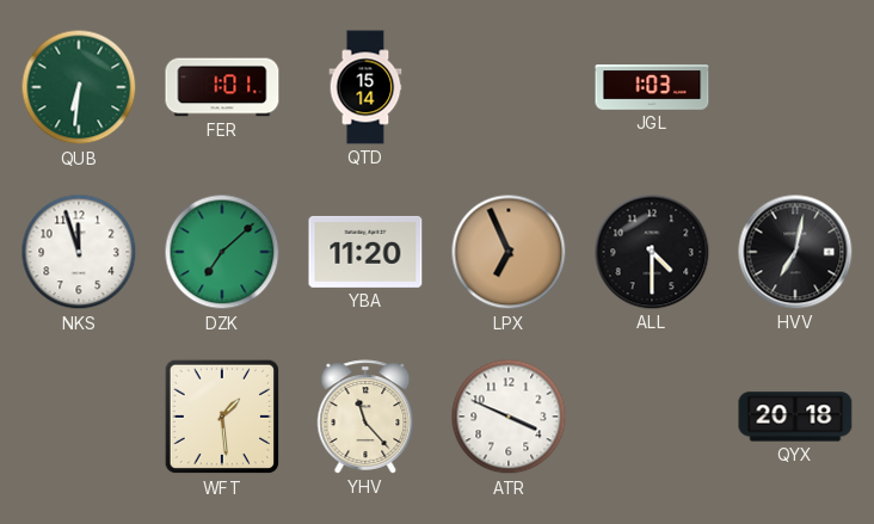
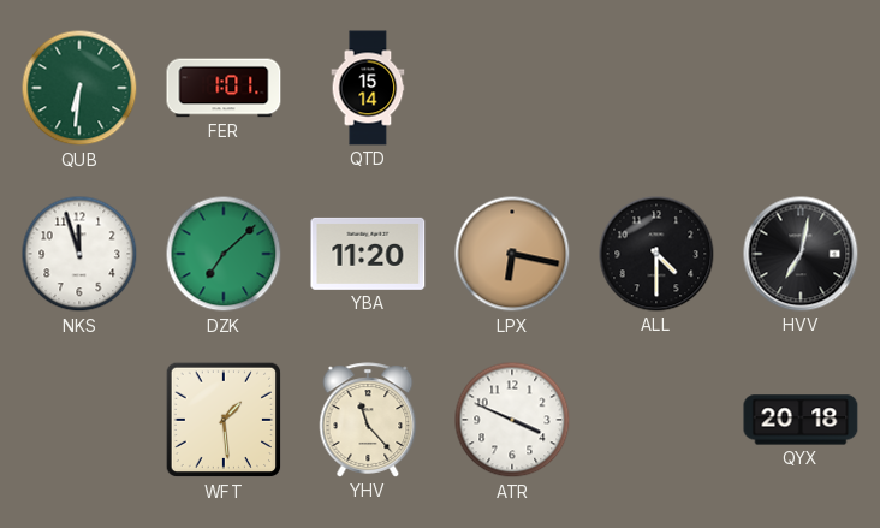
JGL: 1:03 -> none (652, 87)
LPX: 6:56 -> 6:17 (512, 254)
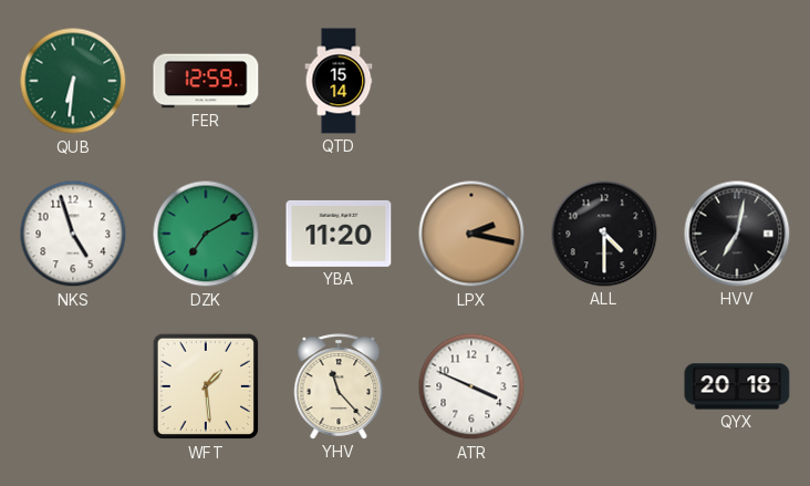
FER: 1:01 -> 12:59 (206, 81)
NKS: 11:57 -> 4:57 (73, 234)
DZK: 7:08 -> 7:10 (206, 234)
LPX: 6:17 -> 2:17 (471, 234)
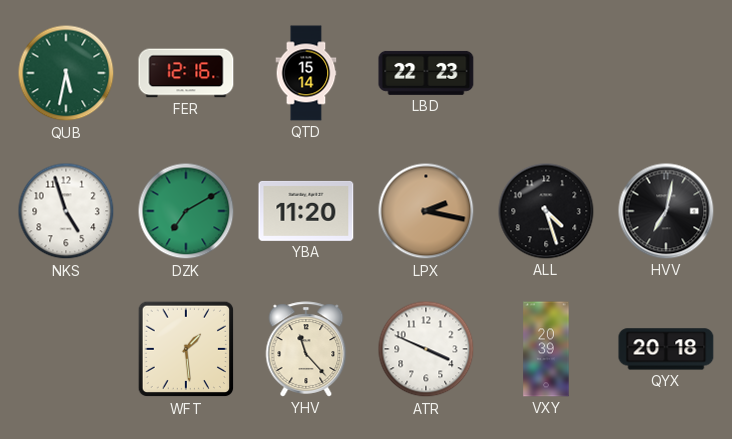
QUB: 6:31 -> 5:32 (66, 73)
FER: 12:59 -> 12:16 (186, 73)
LBD: none -> 22:23 (426, 73)
ALL: 4:30 -> 4:27 (546, 211)
VXY: none -> 20:39 (546, 349)
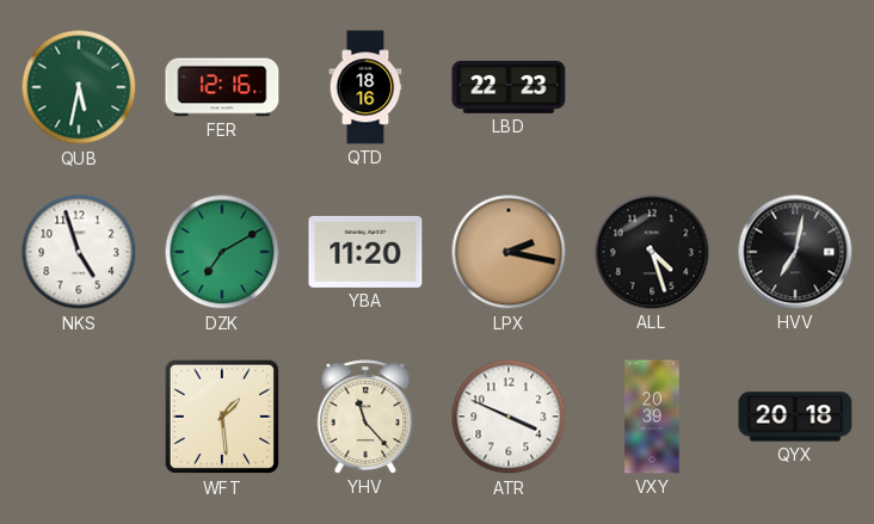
QTD: 15:14 -> 18:16 (365, 87)
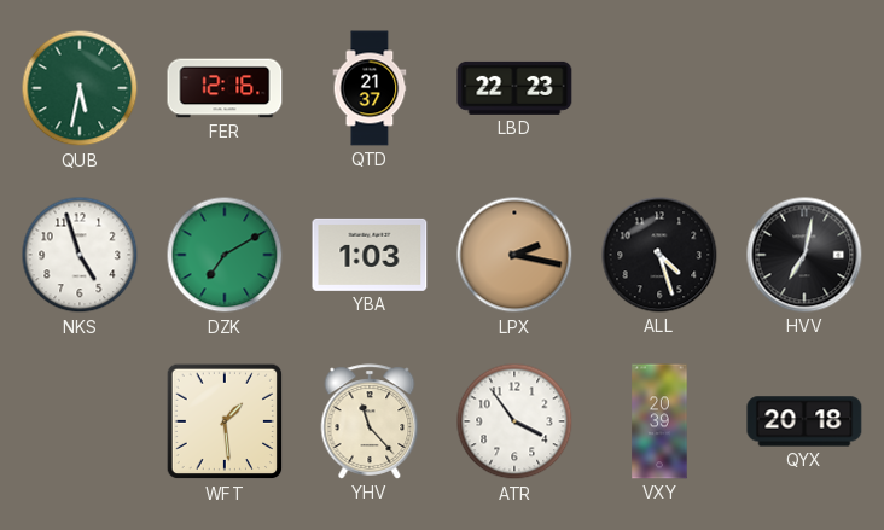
QTD: 18:16 -> 21:37 (370, 88)
YBA: 11:20 -> 1:03 (370, 255)
ATR: 3:49 -> 3:54 (514, 421)
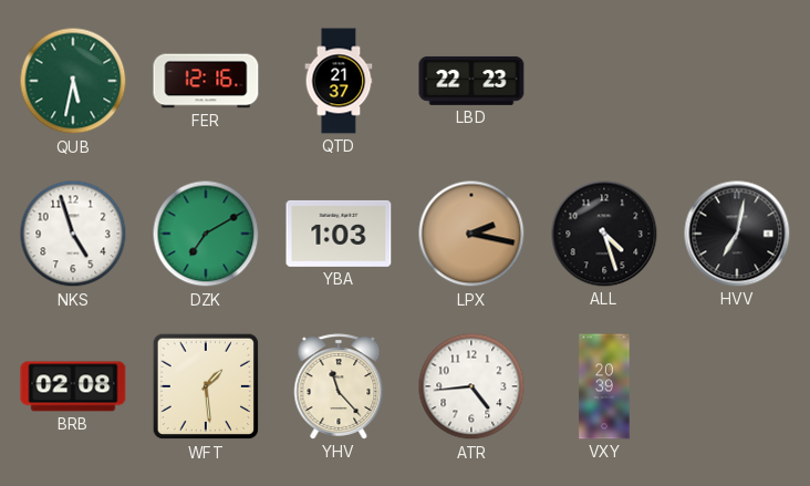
BRB: none -> 02:08 (73, 386)
ATR: 3:54 -> 4:44 (471, 386)
QYX: 20:18 -> none (804, 421)
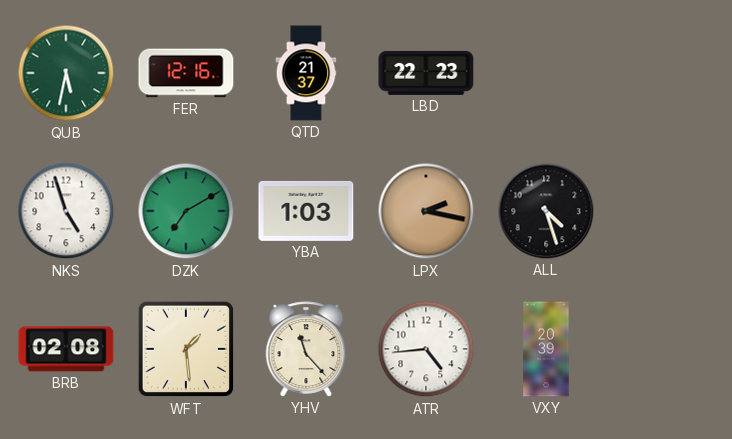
HVV: 7:02 -> none (737, 234)
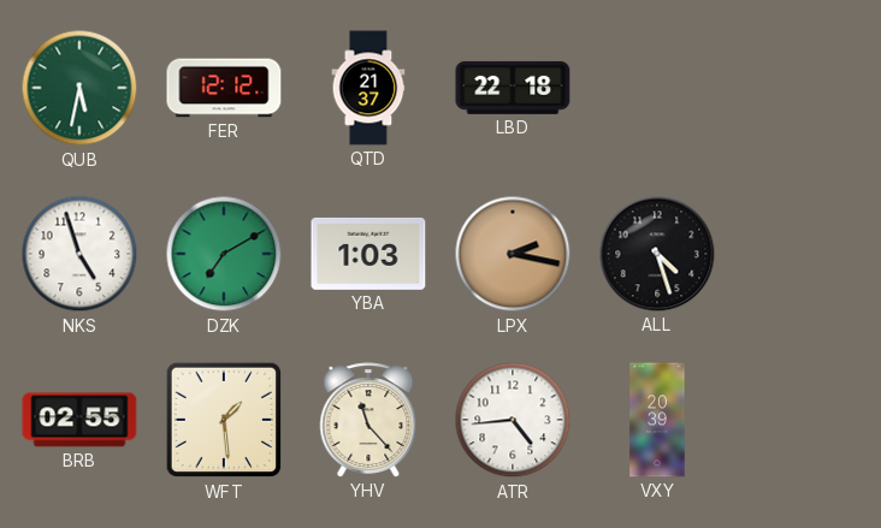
FER: 12:16 -> 12:12 (224, 88)
LBD: 22:23 -> 22:18 (513, 88)
BRB: 02:08 -> 02:55 (79, 420)
